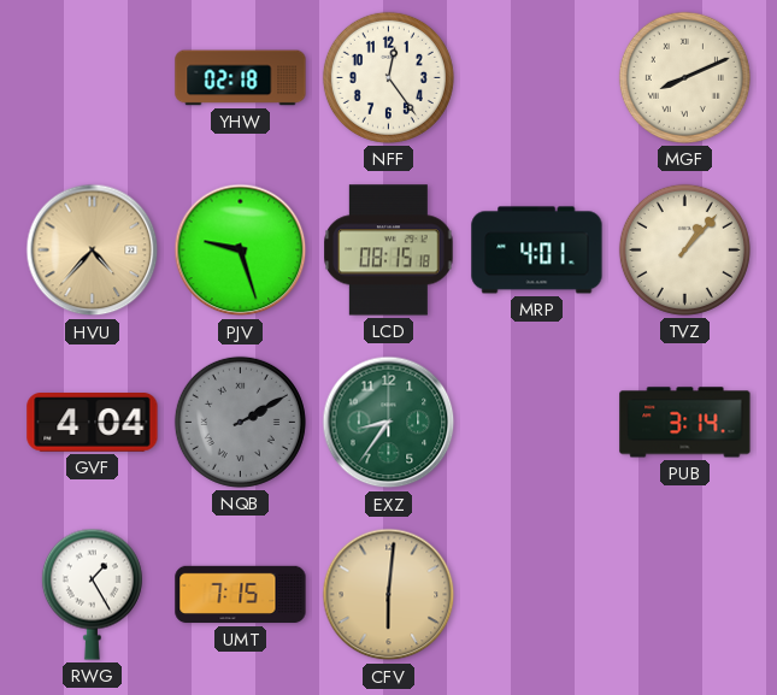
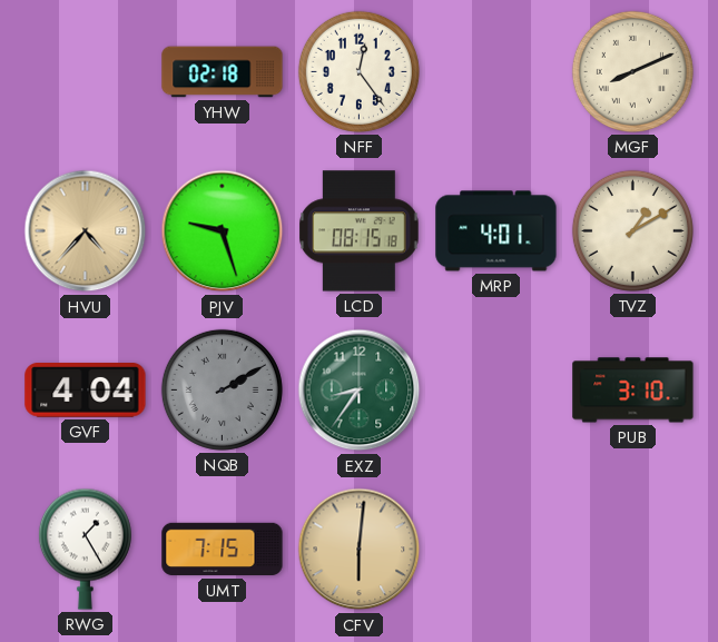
TVZ: 1:07 -> 1:10 (632, 230)
PUB: 3:14 -> 3:10 (633, 391)
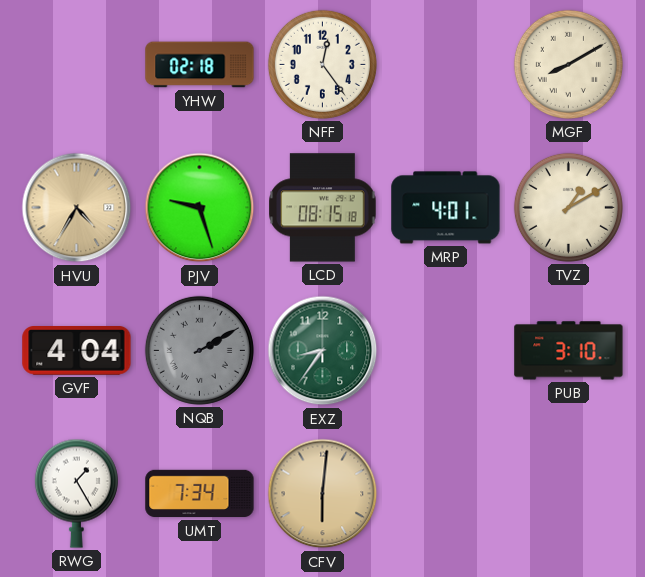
MGF: 8:11 -> 8:10 (568, 64)
HVU: 4:37 -> 4:35 (77, 208)
UMT: 7:15 -> 7:34 (200, 494)
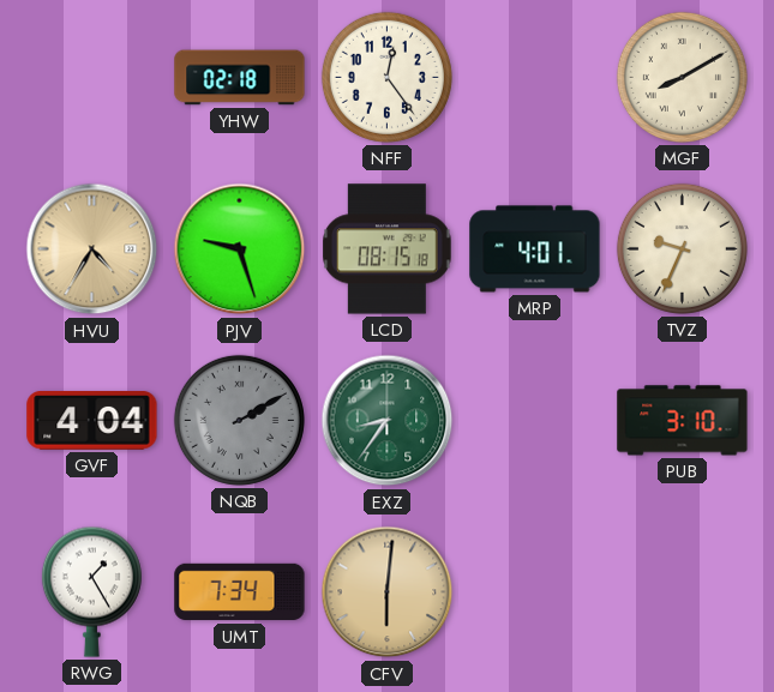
TVZ: 1:10 -> 9:34 (682, 248)
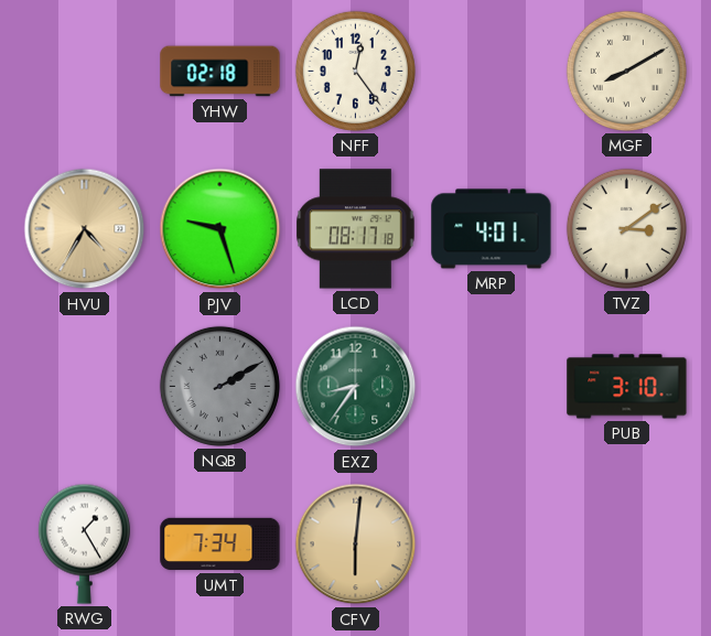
LCD: 08:15 -> 08:17 (356, 229)
TVZ: 9:34 -> 3:09 (626, 228)
GVF: 4:04 -> none (92, 421)
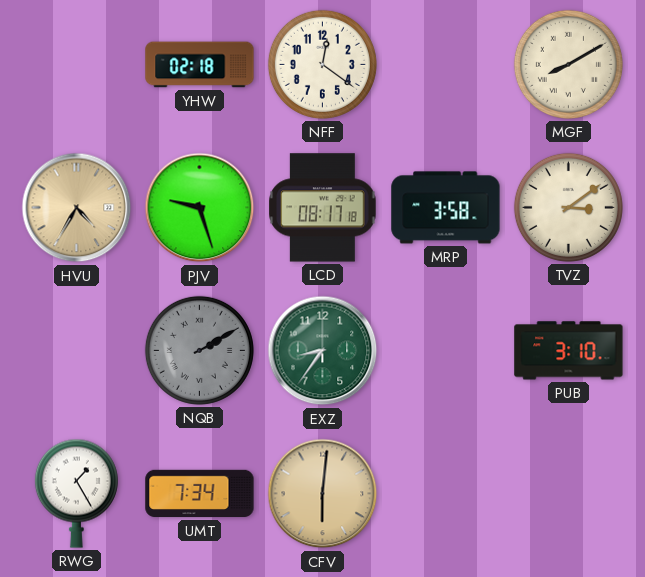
NFF: 12:24 -> 12:21 (322, 64)
MRP: 4:01 -> 3:58 (446, 208)
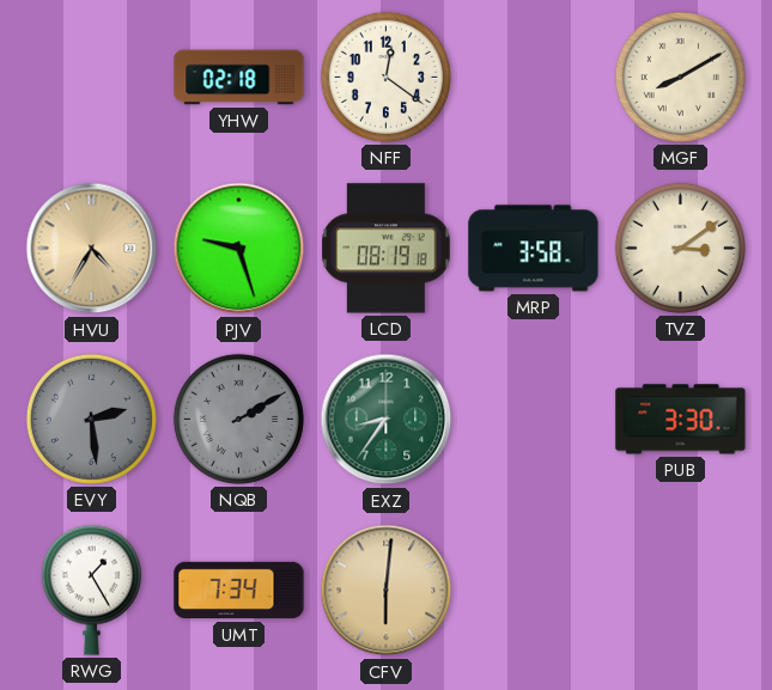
LCD: 08:17 -> 08:19 (387, 249)
EVY: none -> 2:29 (91, 419)
PUB: 3:10 -> 3:30 (681, 420)
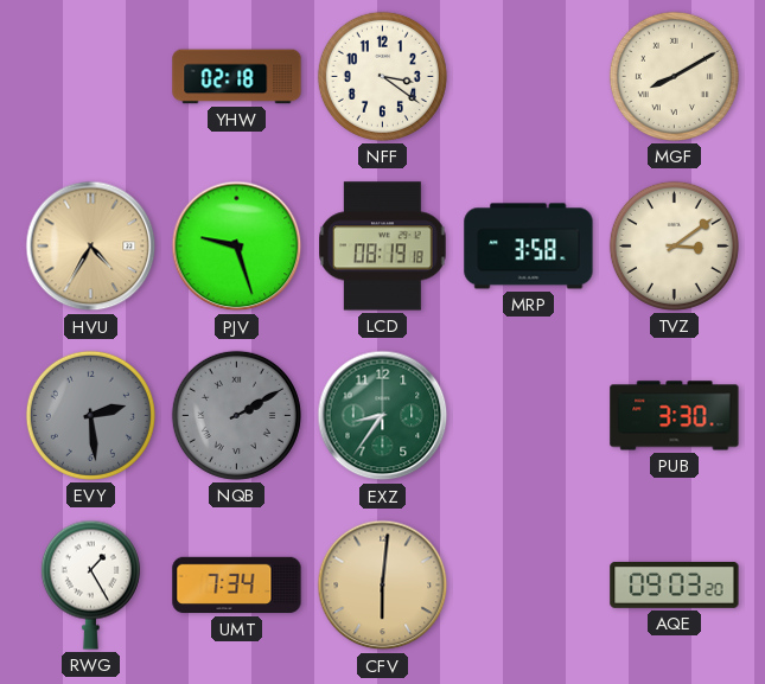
NFF: 12:21 -> 3:21 (382, 76)
AQE: none -> 09:03 (675, 584)
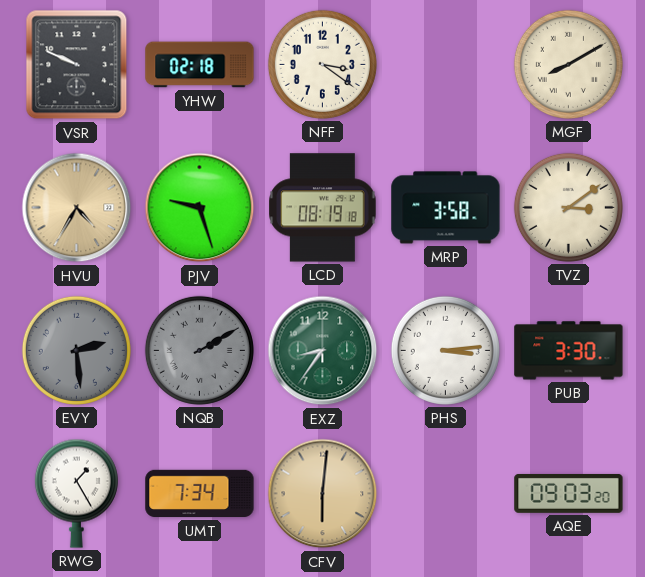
VSR: none -> 9:49 (77, 65)
PHS: none -> 3:14 (445, 350)
